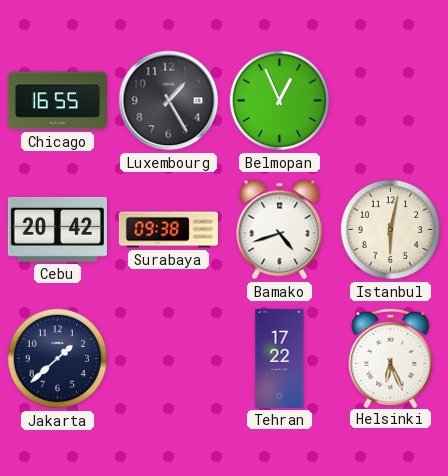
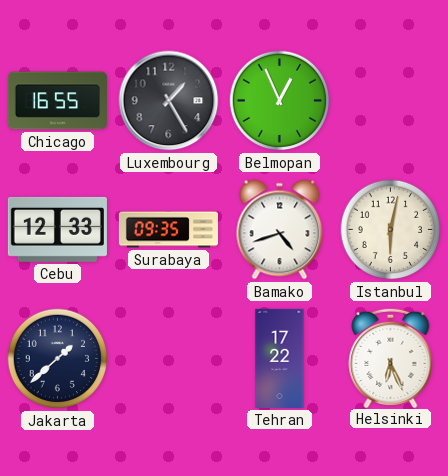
Cebu: 20:42 -> 12:33 (57, 229)
Surabaya: 09:38 -> 09:35 (168, 230)
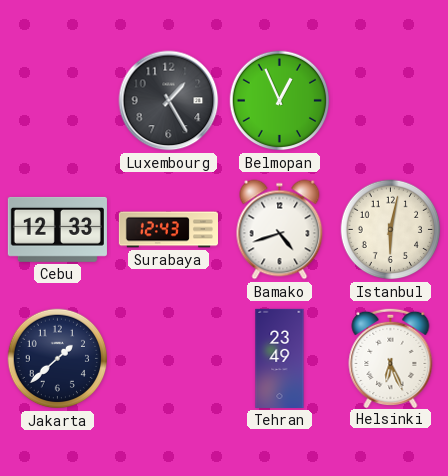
Chicago: 16:55 -> none (57, 101)
Surabaya: 09:35 -> 12:43 (168, 230)
Tehran: 17:22 -> 23:49 (280, 358)
